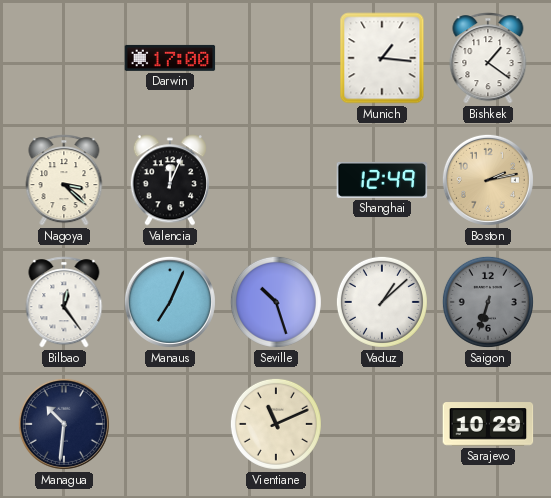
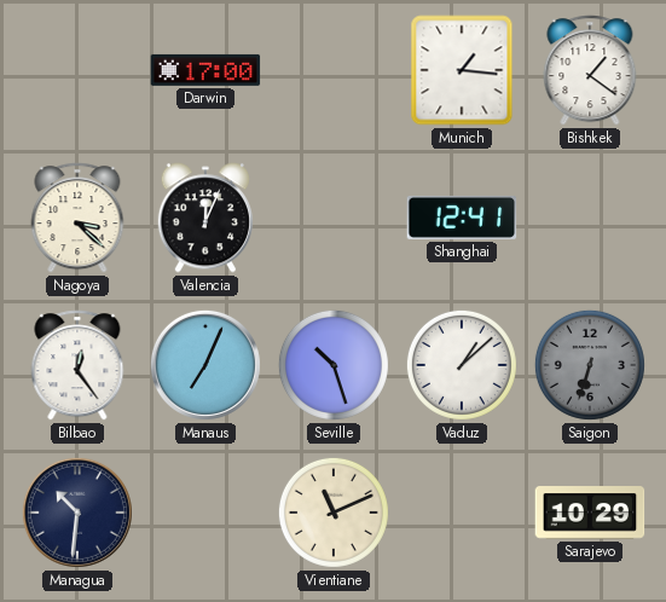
Shanghai: 12:49 -> 12:41 (462, 218)
Boston: 2:13 -> none (488, 180)
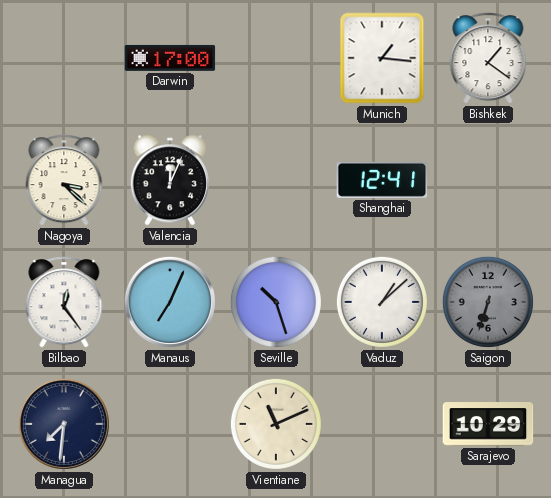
Managua: 10:31 -> 7:31 (64, 424)
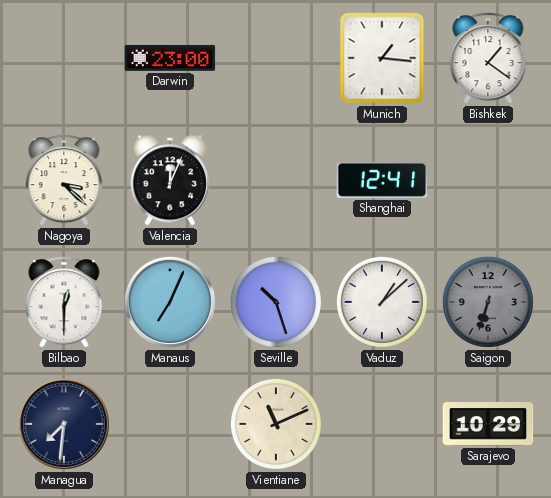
Darwin: 17:00 -> 23:00 (170, 58)
Bilbao: 12:24 -> 12:30 (64, 302)
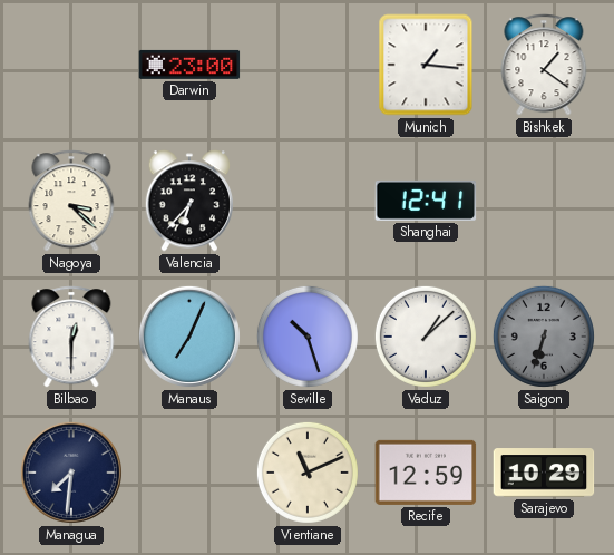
Valencia: 12:04 -> 6:37 (188, 201)
Recife: none -> 12:59 (426, 473)
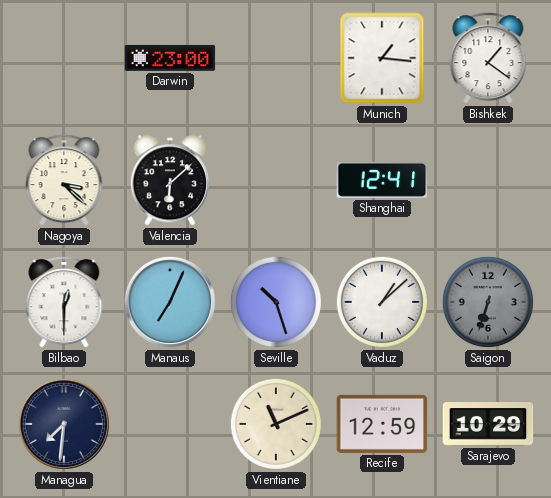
Valencia: 6:37 -> 6:08 (169, 180)
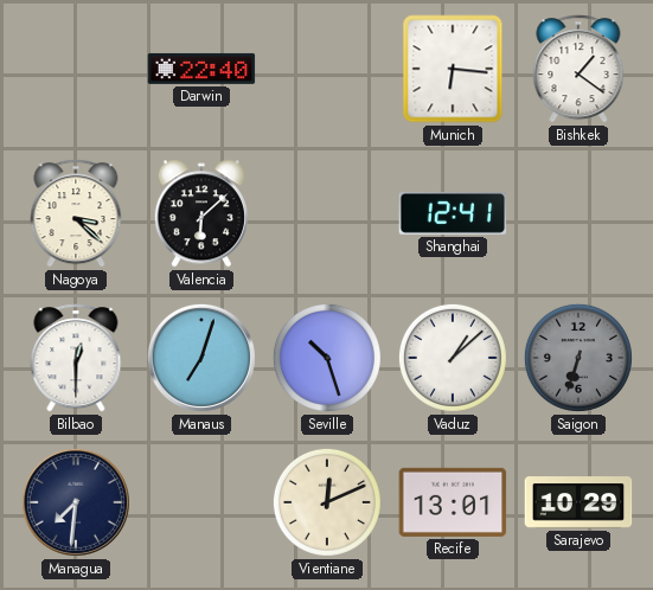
Darwin: 23:00 -> 22:40 (201, 69)
Munich: 1:16 -> 6:16 (453, 69)
Manaus: 7:04 -> 7:03 (201, 358)
Vientiane: 11:11 -> 12:11 (327, 502)
Recife: 12:59 -> 13:01 (453, 502)
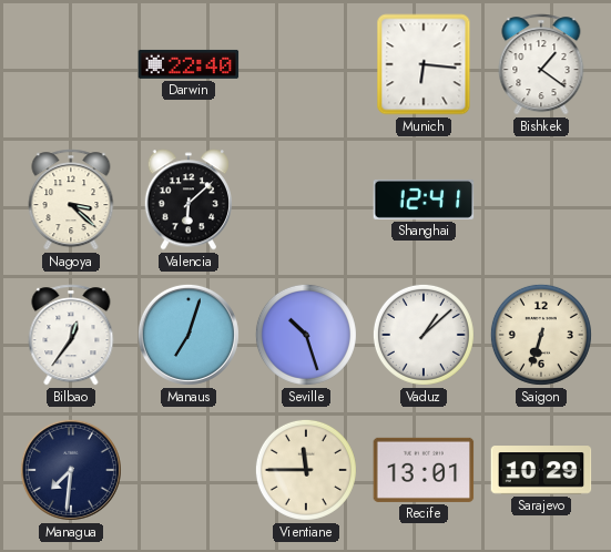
Bilbao: 12:30 -> 12:36 (71, 335)
Saigon dial: grey -> cream (541, 335)
Vientiane: 12:11 -> 11:45 (306, 470)
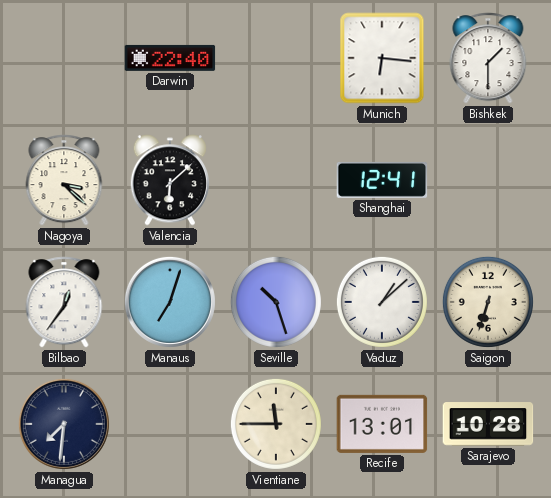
Bishkek: 1:21 -> 1:30 (488, 58)
Sarajevo: 10:29 -> 10:28 (488, 424)
